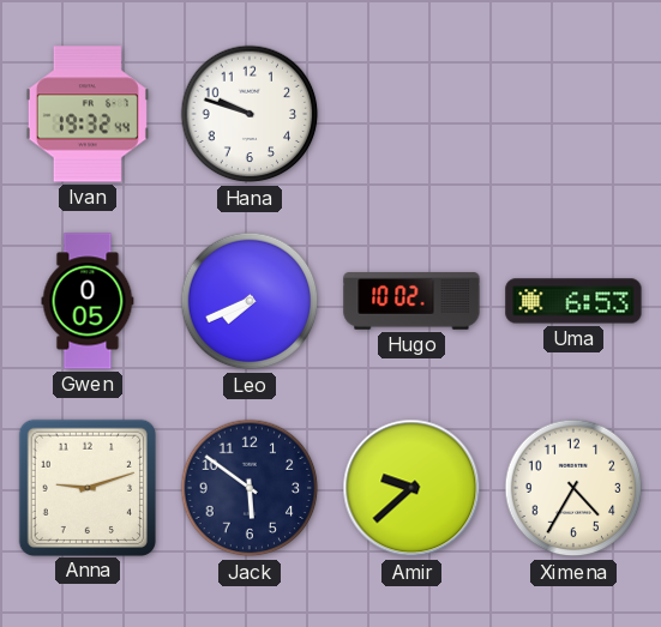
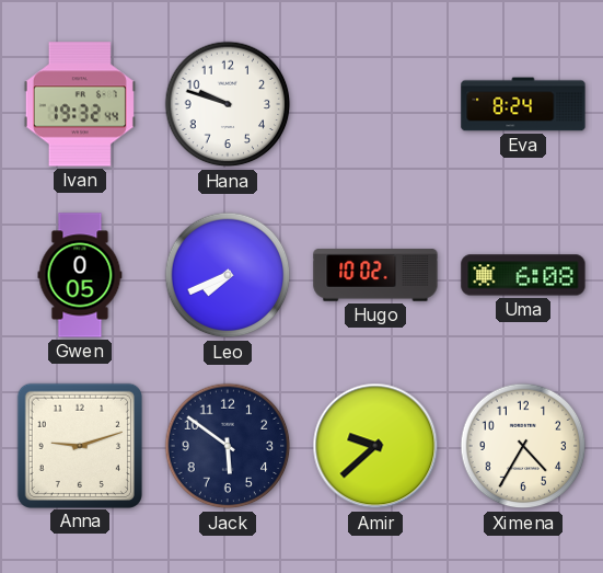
Eva: none -> 8:24 (523, 104)
Uma: 6:53 -> 6:08 (523, 275)
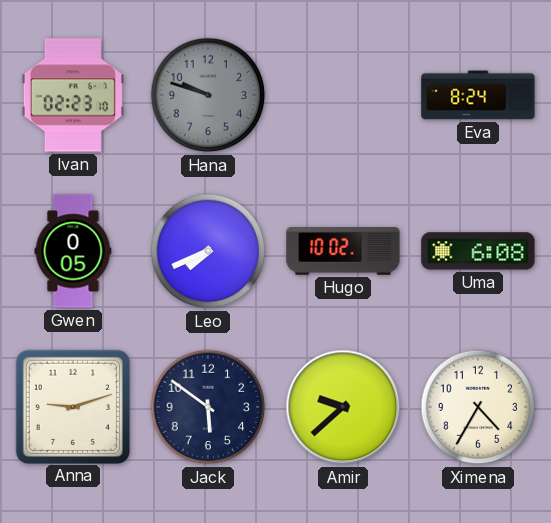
Ivan: 19:32 -> 02:23 (73, 95)
Hana dial: white -> grey (208, 95)
